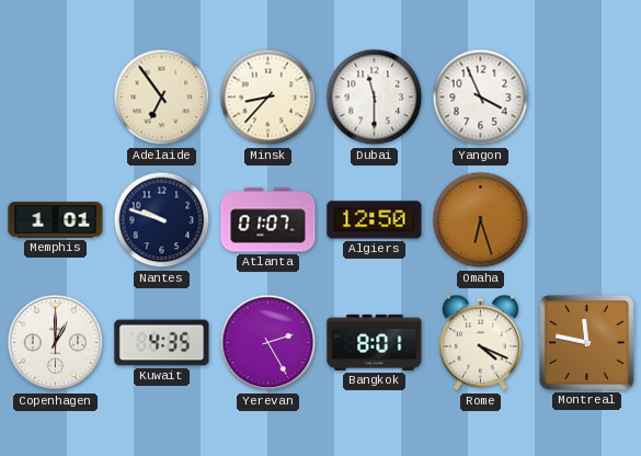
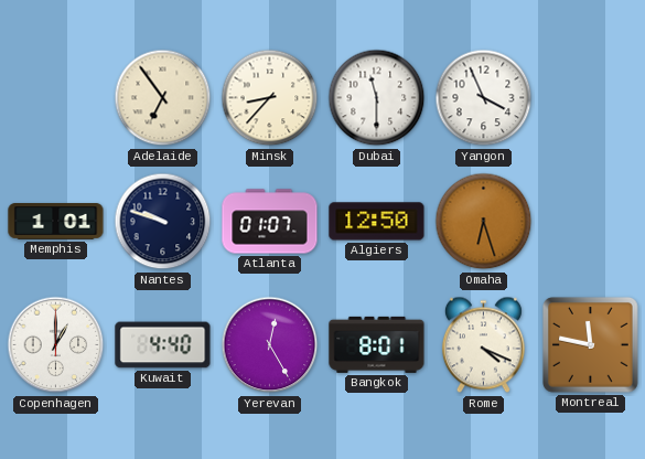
Kuwait: 4:35 -> 4:40 (163, 345)
Yerevan: 2:25 -> 12:25 (270, 345)
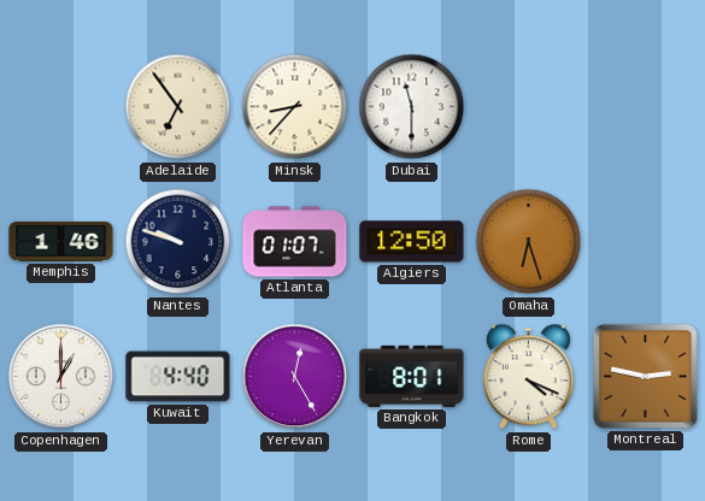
Yangon: 3:56 -> none (484, 98)
Memphis: 1:01 -> 1:46 (61, 242)
Montreal: 11:47 -> 2:47 (646, 377)
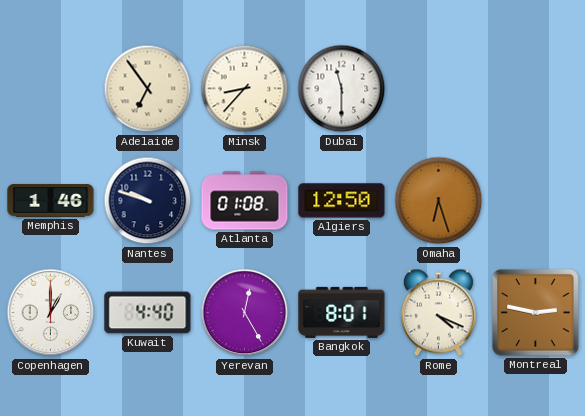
Atlanta: 01:07 -> 01:08 (245, 201)
